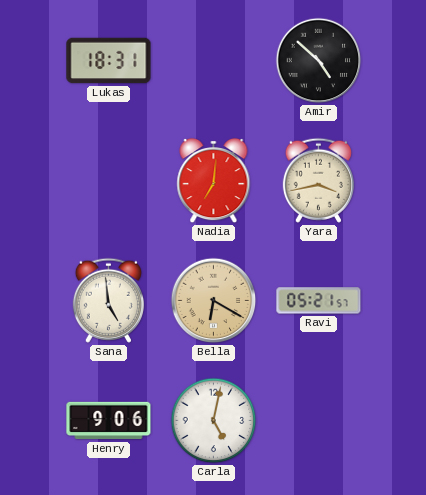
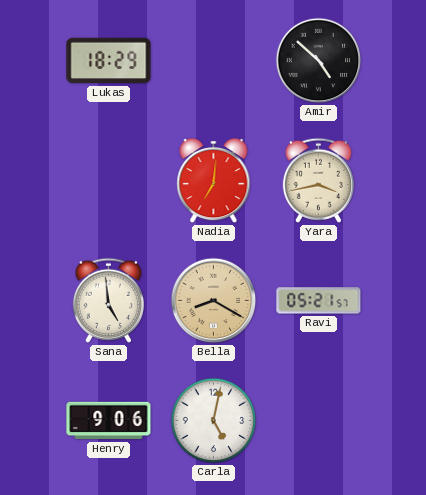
Lukas: 18:31 -> 18:29 (109, 61)
Bella: 6:20 -> 8:20 (214, 301)
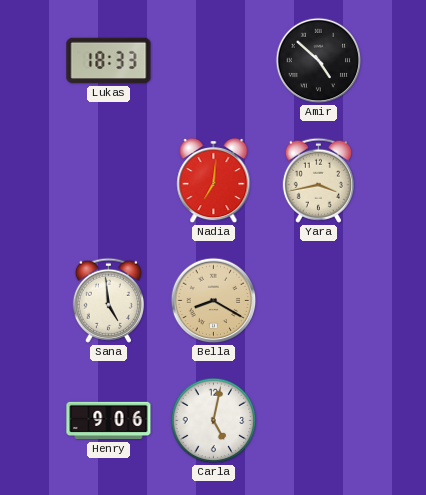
Lukas: 18:29 -> 18:33 (109, 61)
Ravi: 05:21 -> none (319, 301)
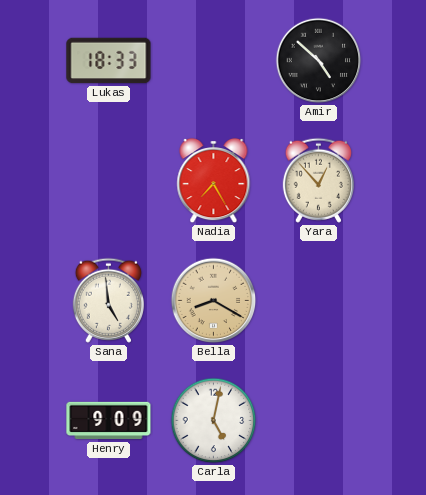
Nadia: 7:01 -> 7:25 (214, 181)
Yara: 3:43 -> 12:53 (318, 180)
Henry: 9:06 -> 9:09 (109, 421)
